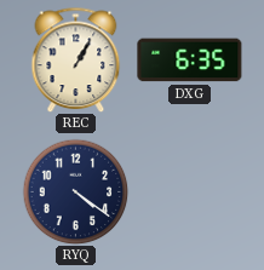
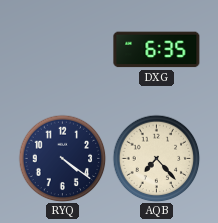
REC: 1:05 -> none (76, 59)
AQB: none -> 7:23 (156, 158)
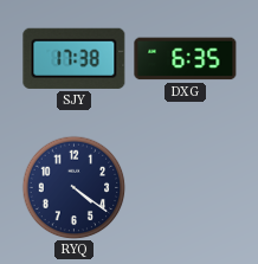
SJY: none -> 17:38 (75, 58)
AQB: 7:23 -> none (156, 158)
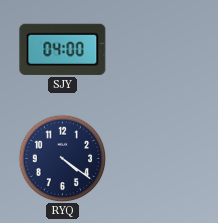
SJY: 17:38 -> 04:00 (63, 49)
DXG: 6:35 -> none (186, 59)
